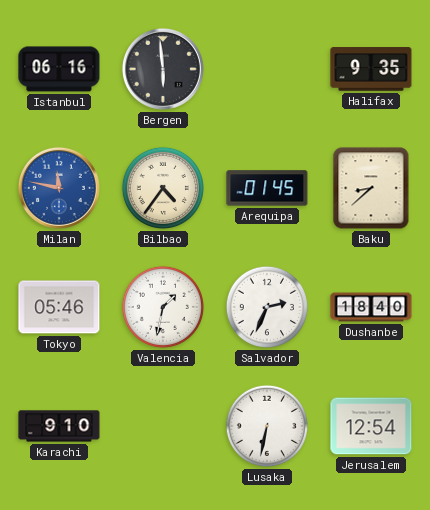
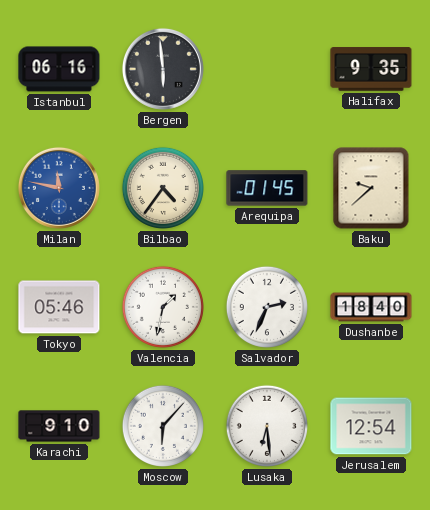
Baku: 8:38 -> 9:38 (371, 188)
Moscow: none -> 6:07 (163, 426)
Lusaka: 6:32 -> 6:29 (267, 426)
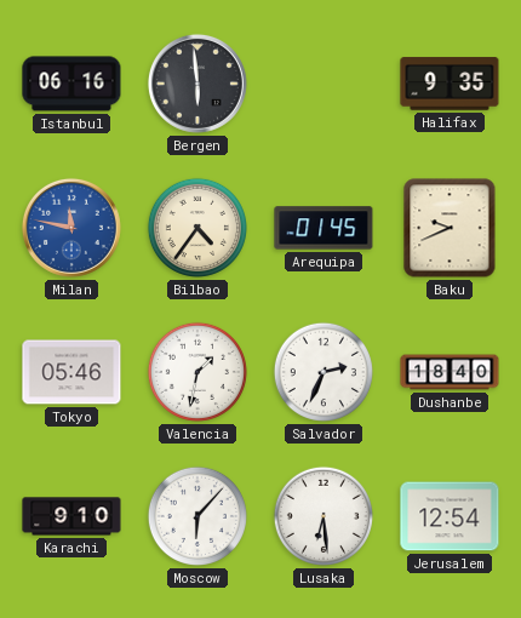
Baku: 9:38 -> 9:41 (450, 228)
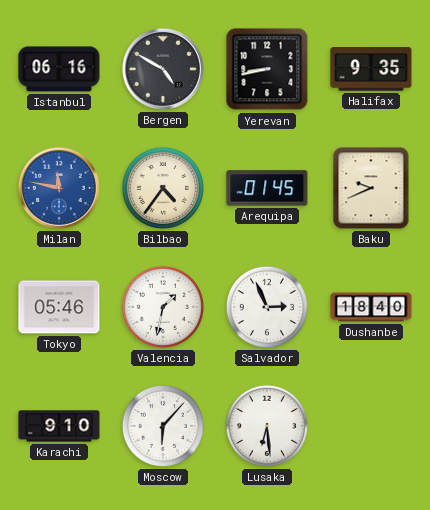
Bergen: 5:59 -> 4:50 (163, 69)
Yerevan: none -> 8:43 (267, 69)
Salvador: 2:34 -> 2:56 (267, 307)
Jerusalem: 12:54 -> none (450, 516)
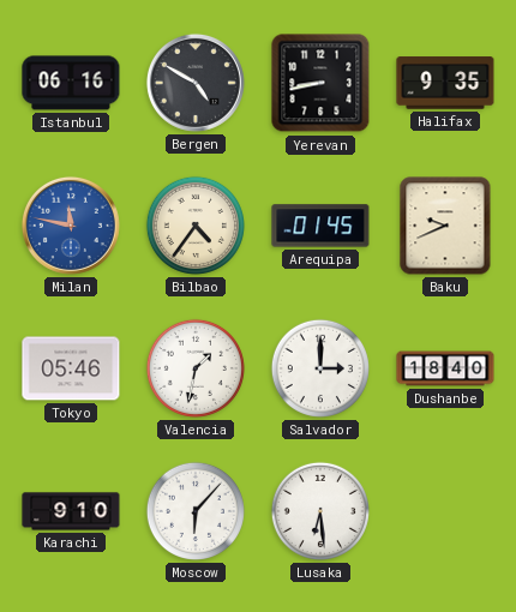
Salvador: 2:56 -> 3:00 (320, 368)
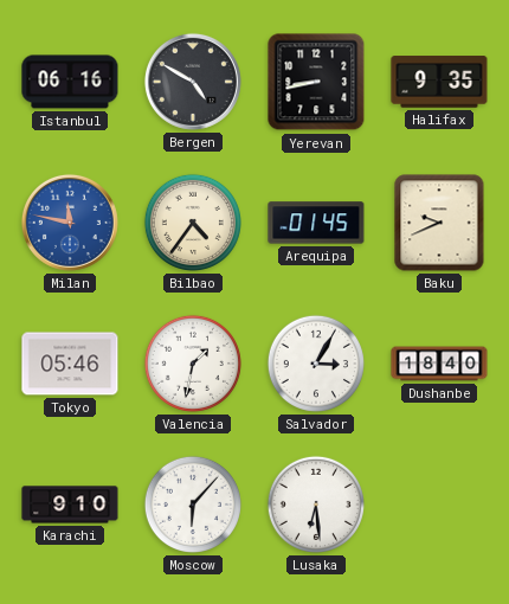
Salvador: 3:00 -> 3:05 (316, 364)
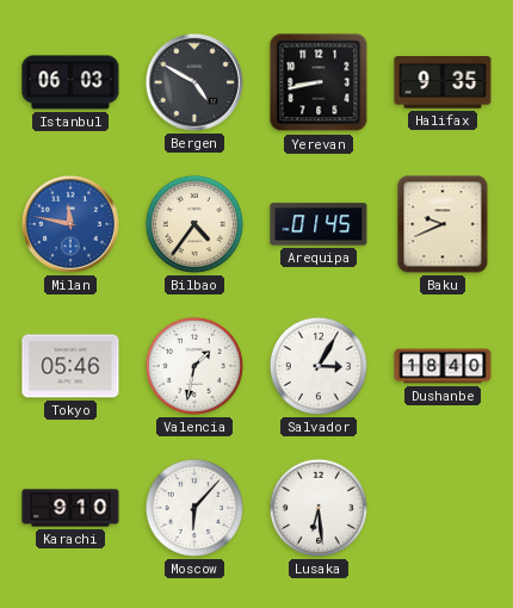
Istanbul: 06:16 -> 06:03 (70, 82)
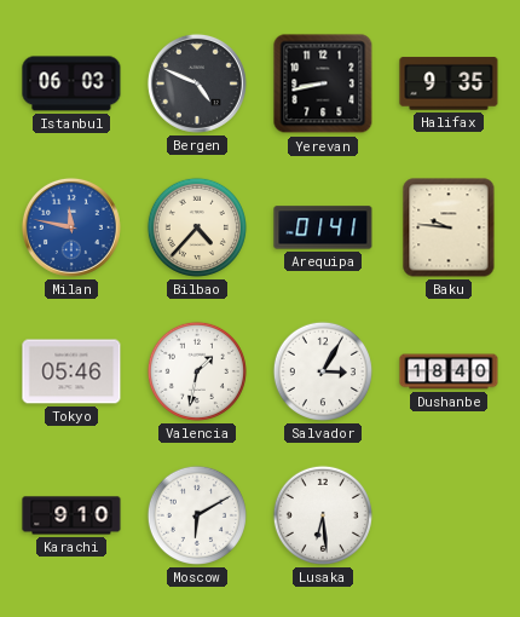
Bergen: 4:50 -> 4:49 (197, 83)
Bilbao: 4:36 -> 4:37 (197, 227)
Arequipa: 01:45 -> 01:41 (323, 227)
Baku: 9:41 -> 9:46 (449, 227)
Moscow: 6:07 -> 6:10 (197, 515)
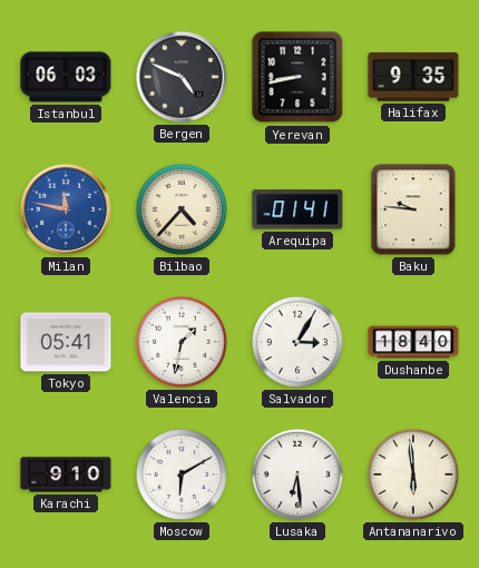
Tokyo: 05:46 -> 05:41 (66, 342)
Antananarivo: none -> 5:59 (413, 474)
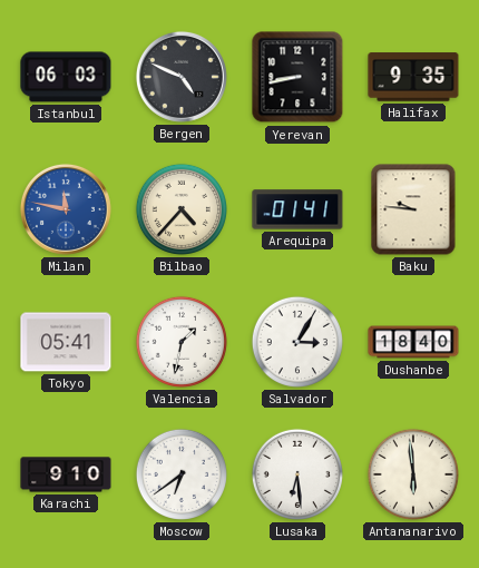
Moscow: 6:10 -> 6:39 (182, 474)
